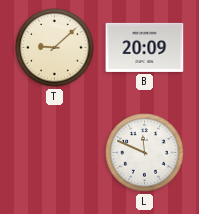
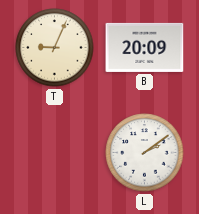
T: 9:08 -> 9:04 (55, 48)
L: 11:49 -> 2:09 (145, 153)
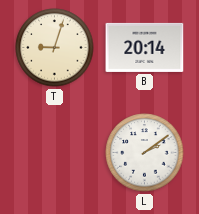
T: 9:04 -> 9:03 (55, 48)
B: 20:09 -> 20:14 (145, 47)
